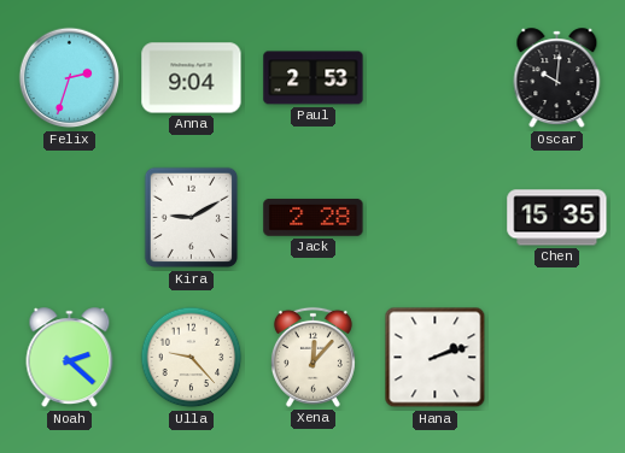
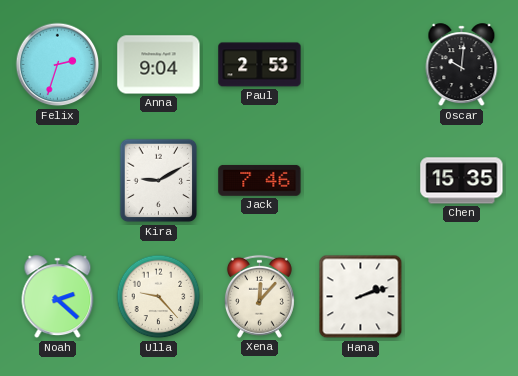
Jack: 2:28 -> 7:46 (260, 180)
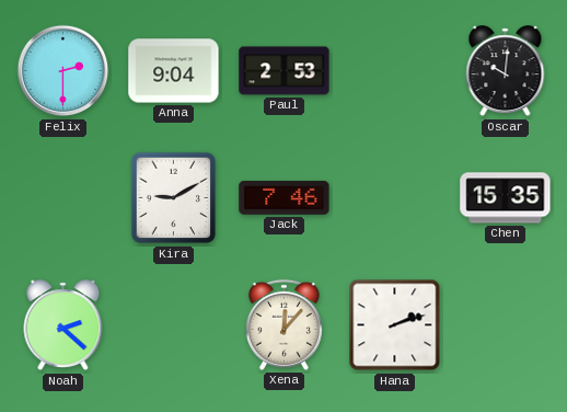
Felix: 2:33 -> 2:30 (63, 71)
Ulla: 9:23 -> none (159, 297)
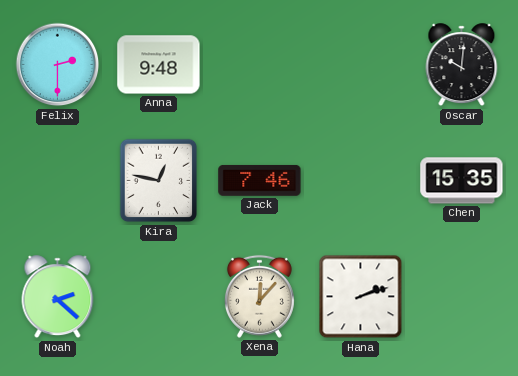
Anna: 9:04 -> 9:48 (159, 65)
Paul: 2:53 -> none (285, 71)
Kira: 9:10 -> 12:47 (159, 181)
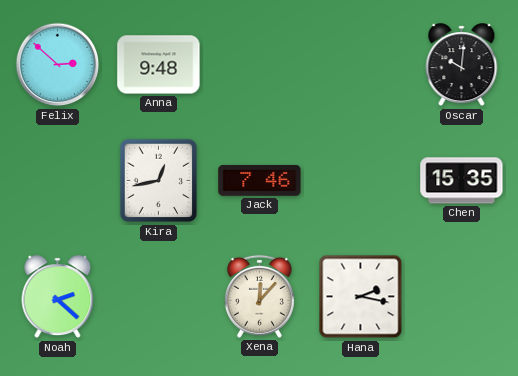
Felix: 2:30 -> 2:52 (58, 65)
Kira: 12:47 -> 12:43 (159, 181)
Hana: 2:12 -> 2:17 (361, 297)
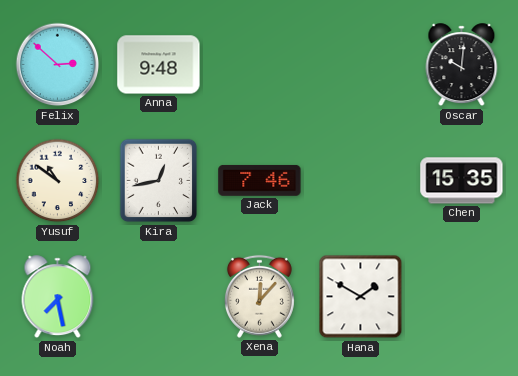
Yusuf: none -> 10:51 (58, 181)
Noah: 2:22 -> 7:28 (58, 297)
Hana: 2:17 -> 1:50 (361, 297)
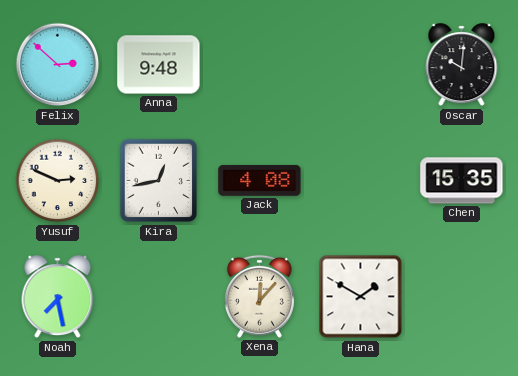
Yusuf: 10:51 -> 2:49 (58, 181)
Jack: 7:46 -> 4:08 (260, 180)
